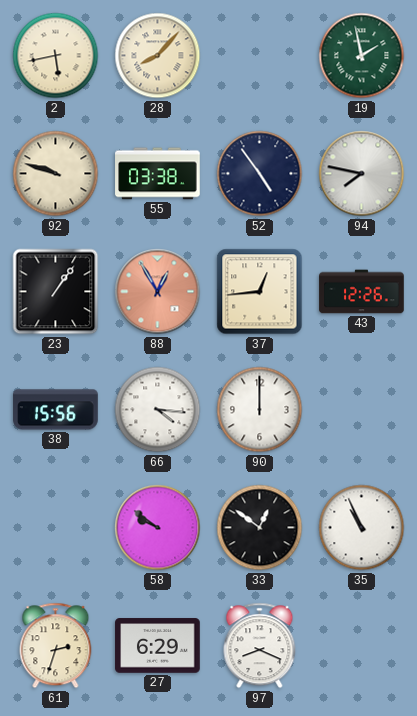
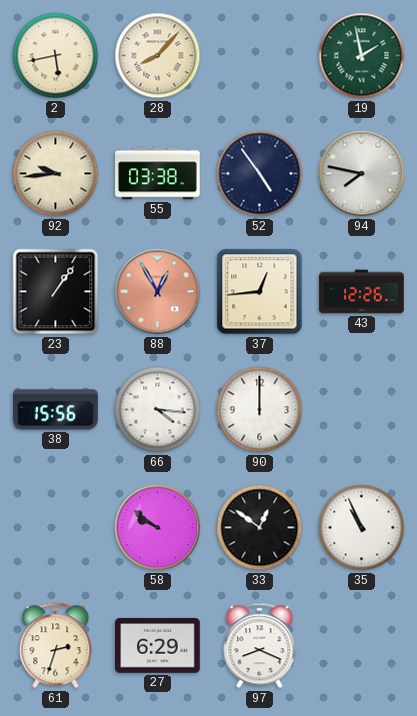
92: 9:48 -> 9:44 (56, 174)
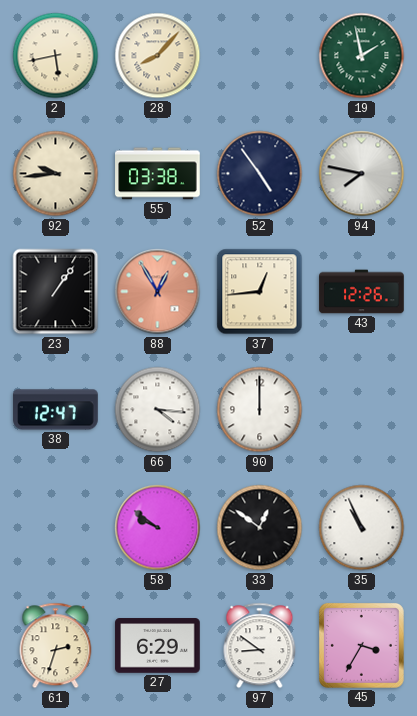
38: 15:56 -> 12:47 (56, 410)
97: 8:19 -> 8:51 (260, 646)
45: none -> 3:35 (361, 645)
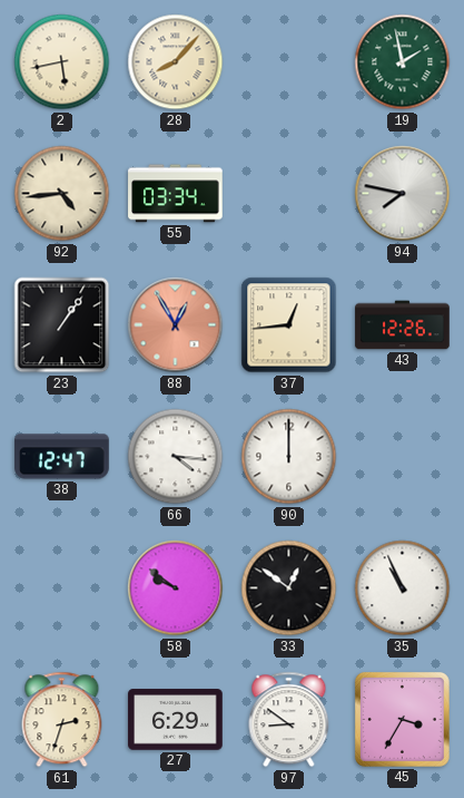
92: 9:44 -> 4:44 (62, 194)
55: 03:38 -> 03:34 (176, 194)
52: 4:54 -> none (260, 174)
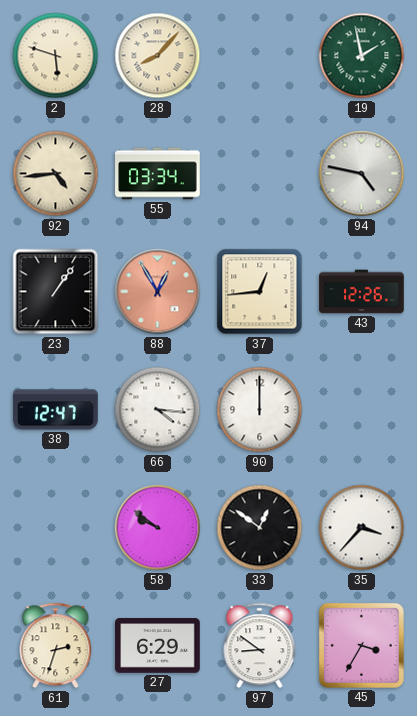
2: 5:43 -> 5:48 (56, 56)
94: 7:47 -> 4:47 (362, 174)
35: 10:56 -> 3:37 (362, 528)
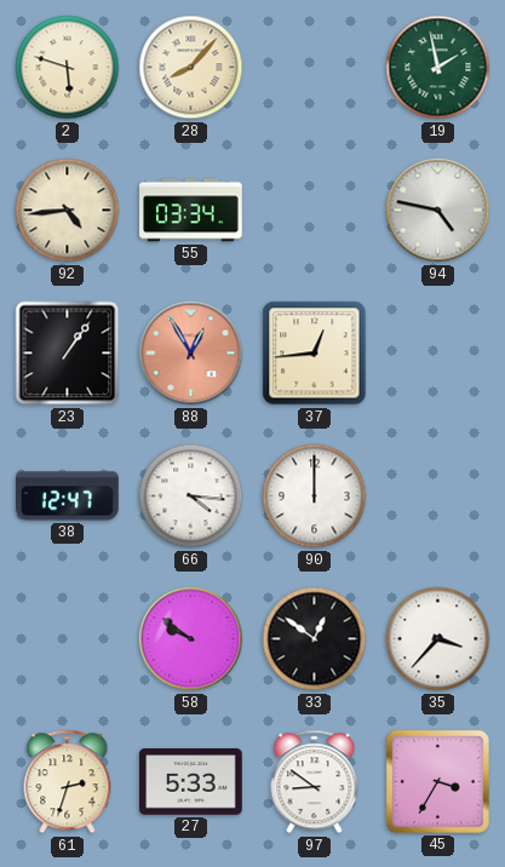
43: 12:26 -> none (362, 292)
27: 6:29 -> 5:33 (191, 782)
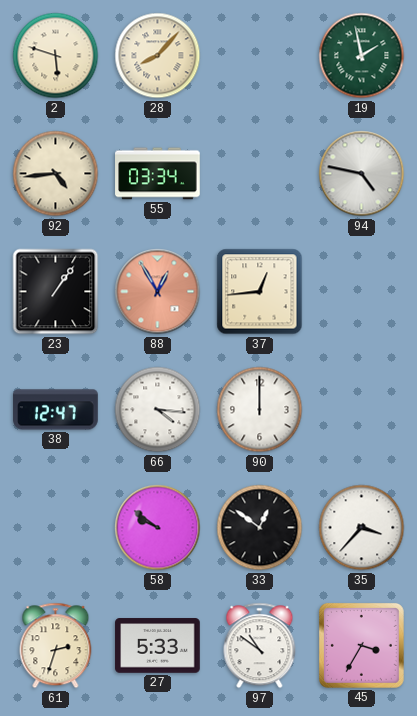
97: 8:51 -> 10:51 (260, 646)
